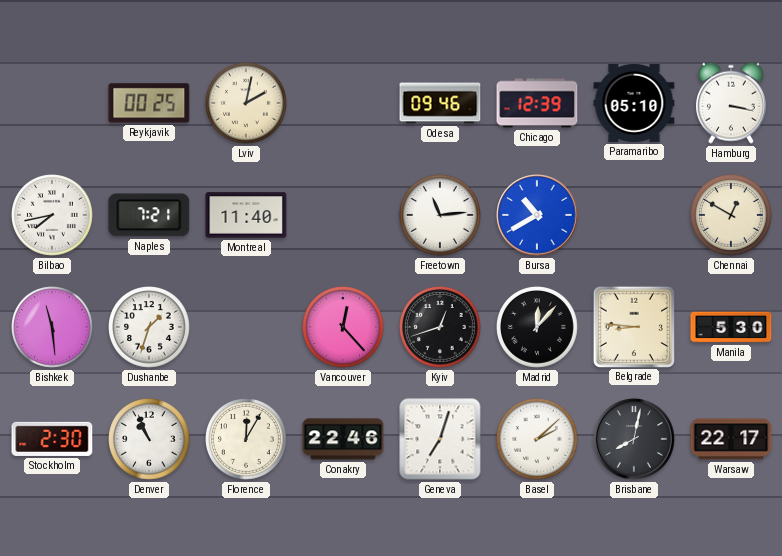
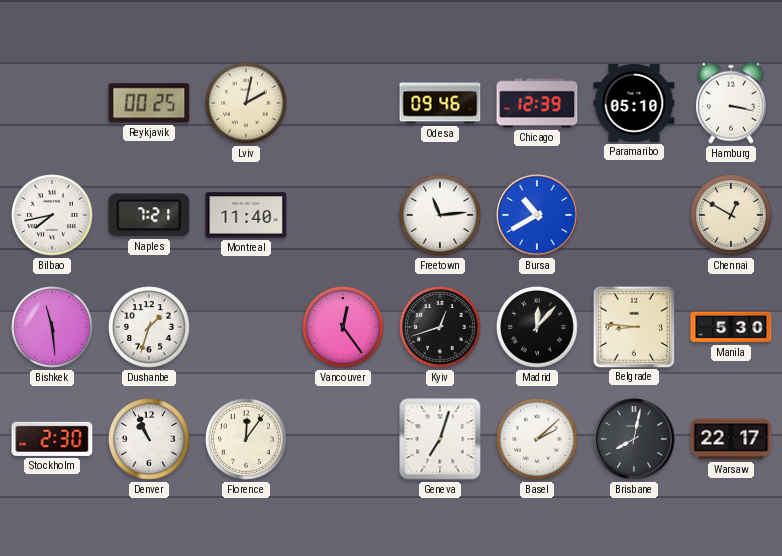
Vancouver: 12:23 -> 12:24 (344, 328)
Florence: 12:05 -> 12:06 (247, 440)
Conakry: 22:46 -> none (343, 439)
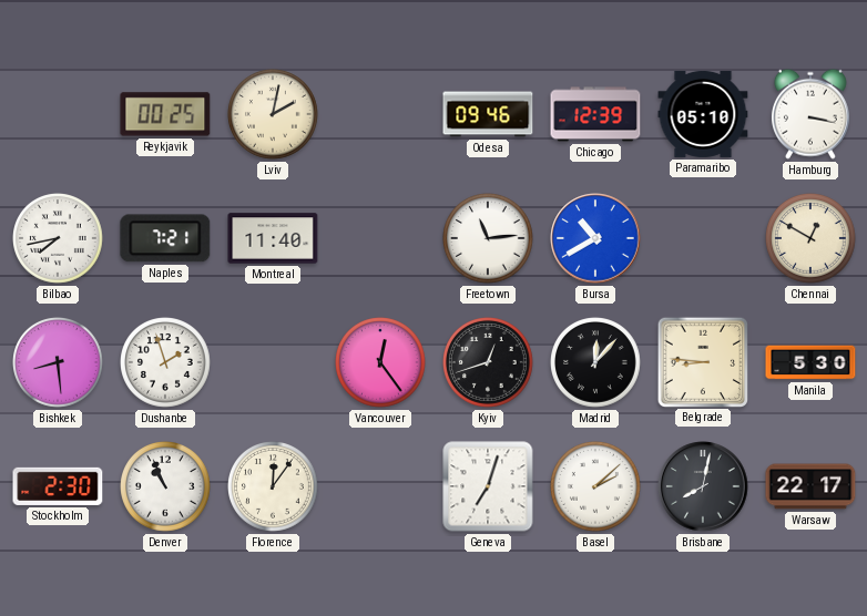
Bishkek: 11:29 -> 8:29 (59, 363)
Dushanbe: 1:33 -> 1:57 (166, 363)
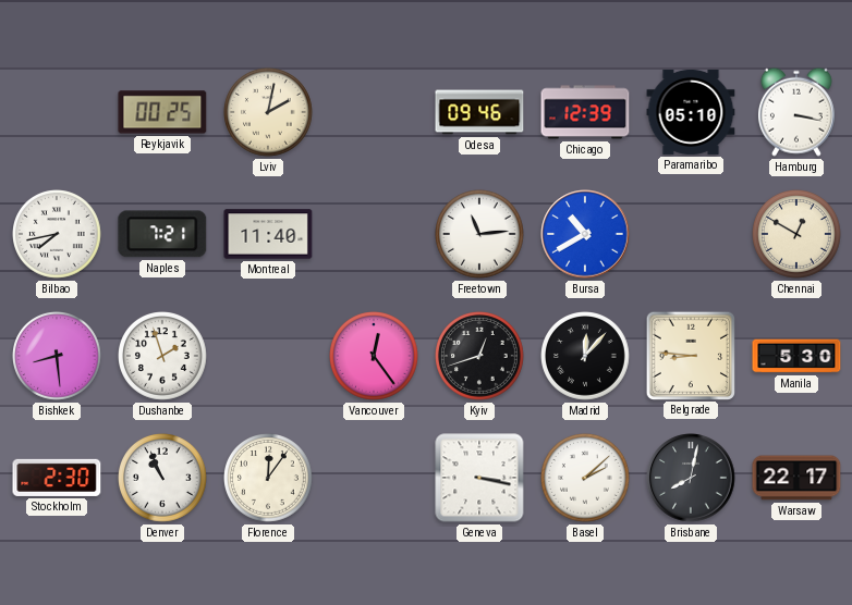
Geneva: 7:03 -> 3:17 (479, 478)
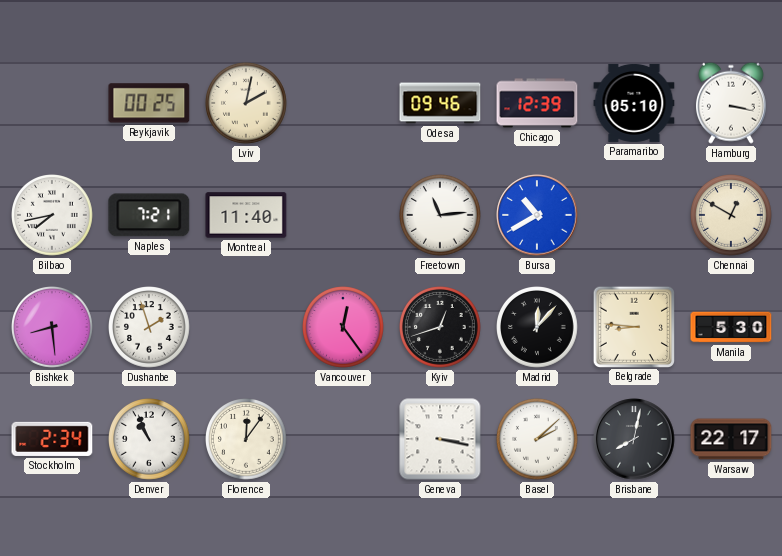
Stockholm: 2:30 -> 2:34 (52, 439)
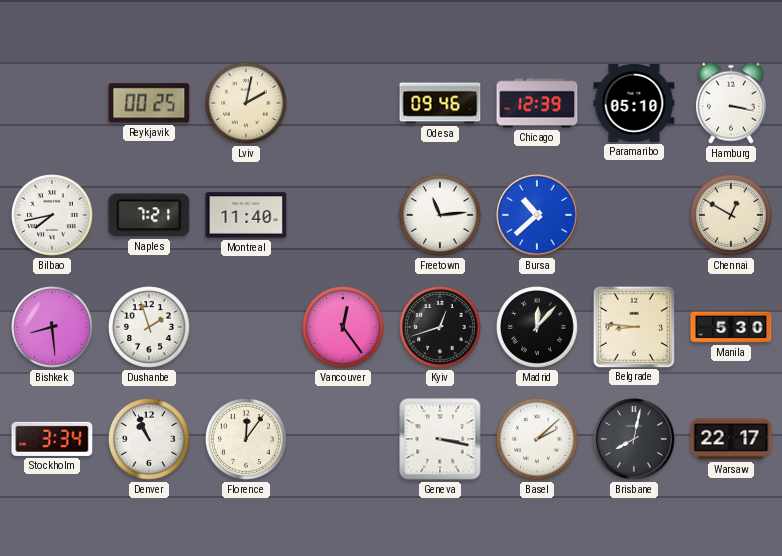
Bursa: 10:40 -> 10:38 (537, 215)
Stockholm: 2:34 -> 3:34 (52, 439)
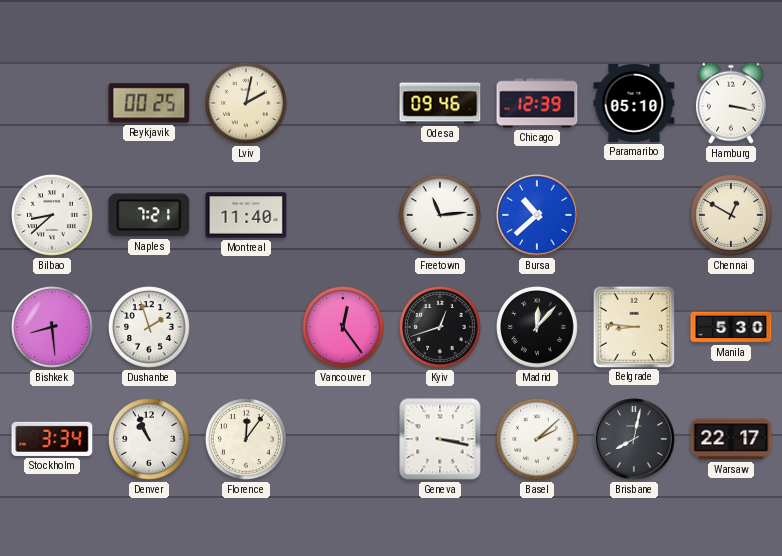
Bilbao: 7:43 -> 8:38 (53, 216)
